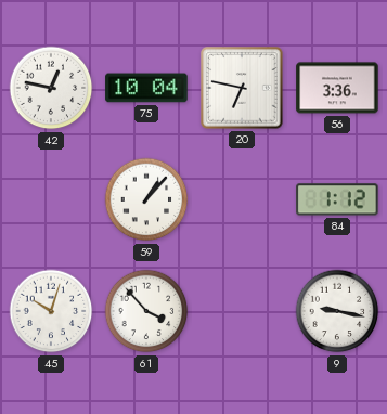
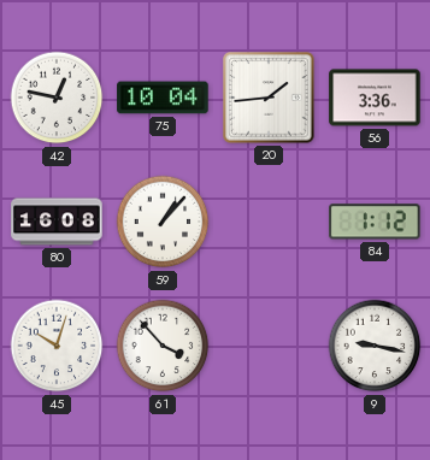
20: 6:47 -> 1:44 (269, 98)
80: none -> 16:08 (57, 222)
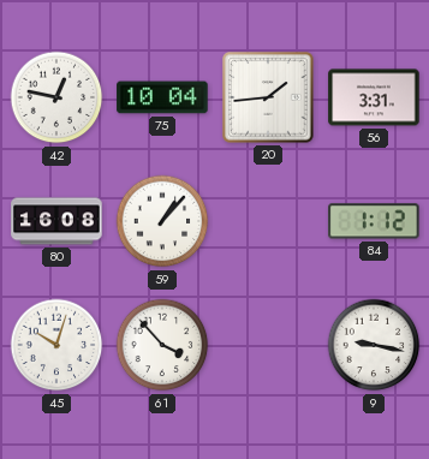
56: 3:36 -> 3:31 (374, 97)
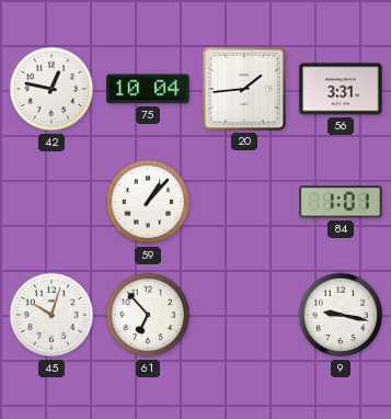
80: 16:08 -> none (56, 221)
84: 1:12 -> 1:01 (341, 202)
61: 3:53 -> 6:53 (148, 315)
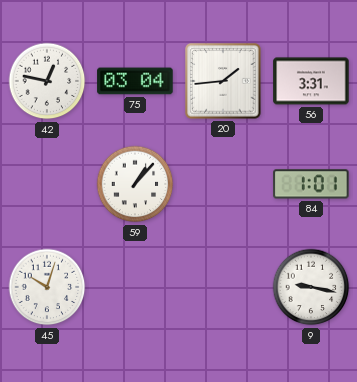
75: 10:04 -> 03:04 (135, 81)
61: 6:53 -> none (148, 315)
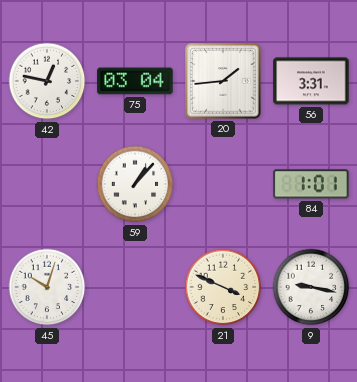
21: none -> 3:49 (223, 287)
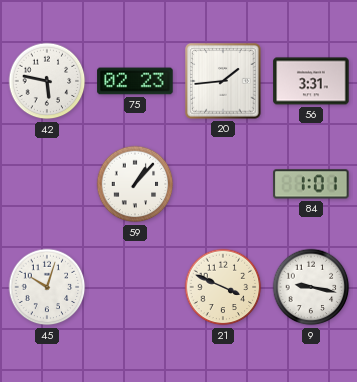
42: 12:47 -> 5:47 (47, 81)
75: 03:04 -> 02:23 (135, 81)
